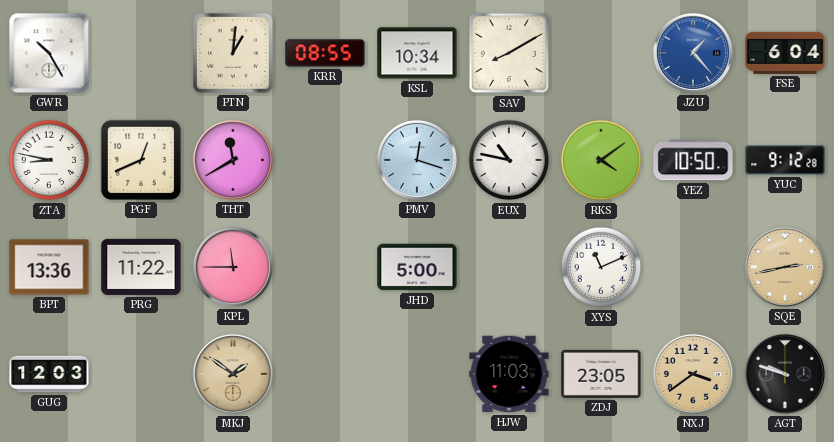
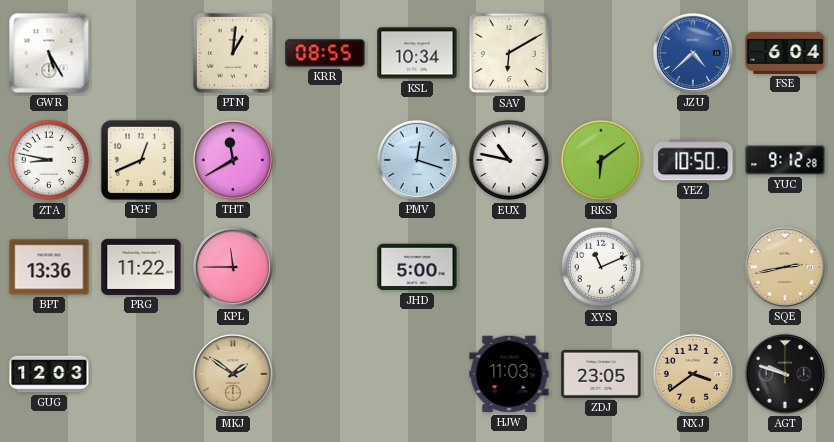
GWR: 10:25 -> 5:25 (49, 53)
SAV: 8:10 -> 6:10 (509, 53)
JZU: 1:23 -> 4:38 (693, 53)
RKS: 4:09 -> 6:09 (601, 160)
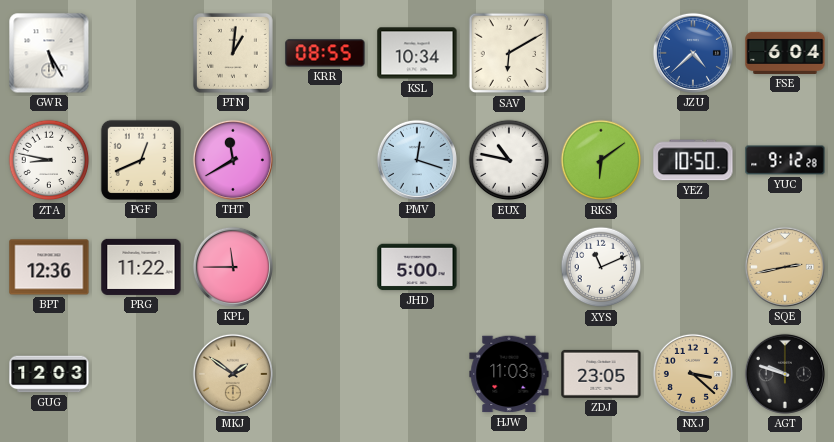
BPT: 13:36 -> 12:36 (49, 267)
NXJ: 3:39 -> 3:22 (693, 374)
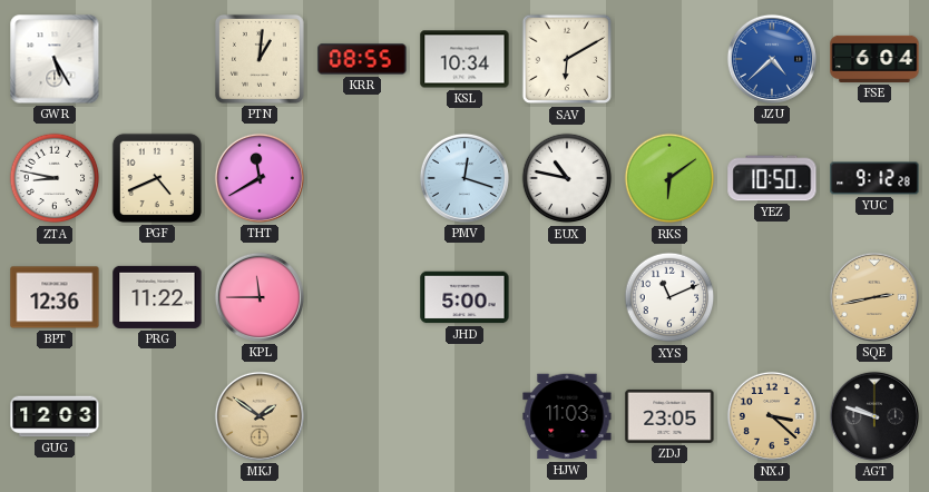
PGF: 12:41 -> 4:41 (157, 178)
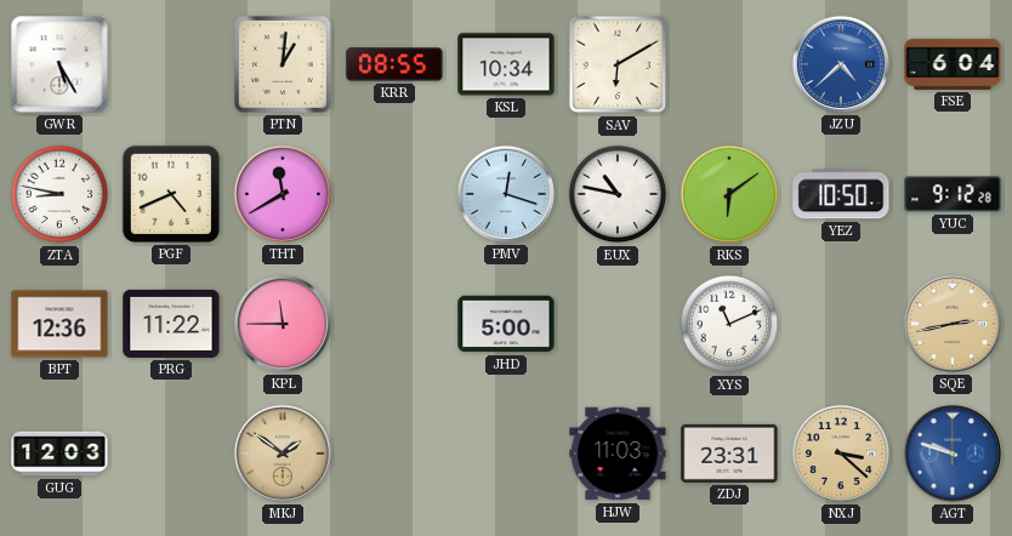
ZDJ: 23:05 -> 23:31 (729, 454)
AGT dial: black -> blue (953, 454)
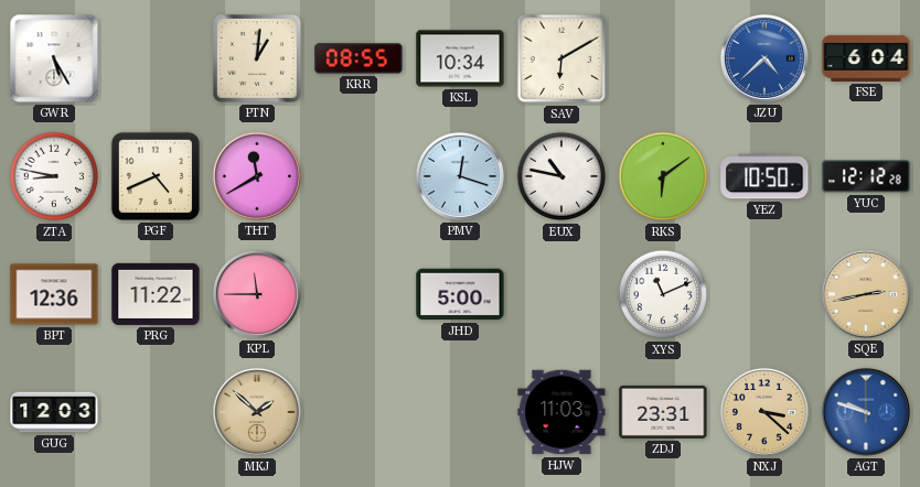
YUC: 9:12 -> 12:12 (866, 176)
MKJ: 1:51 -> 1:52 (257, 412)
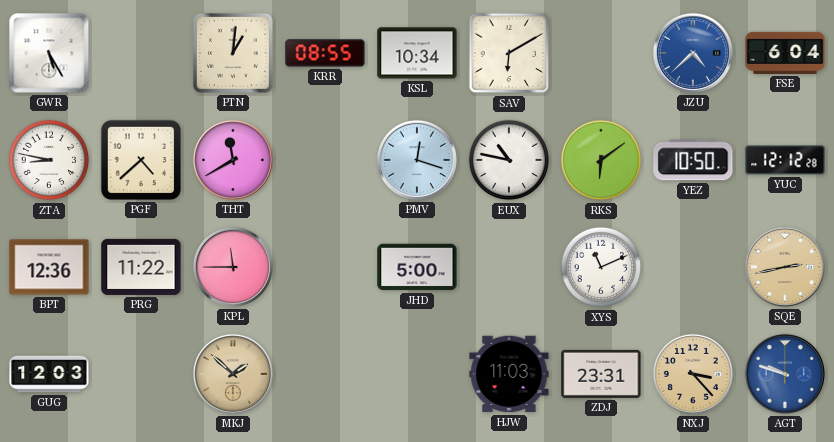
PGF: 4:41 -> 4:38 (141, 160)
NXJ: 3:22 -> 3:23 (693, 374)
